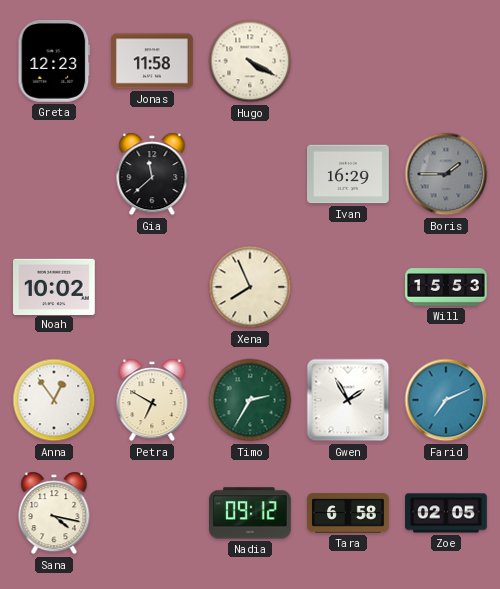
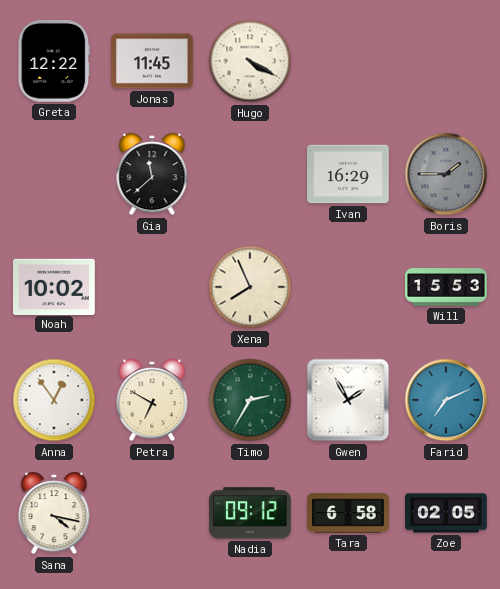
Greta: 12:23 -> 12:22 (54, 62)
Jonas: 11:58 -> 11:45 (153, 61)
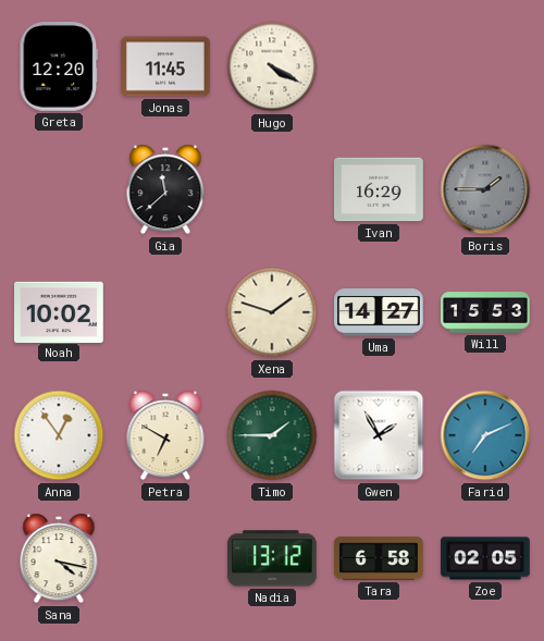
Greta: 12:22 -> 12:20 (59, 67)
Xena: 7:56 -> 1:48 (272, 312)
Uma: none -> 14:27 (379, 312)
Timo: 2:35 -> 1:45 (272, 435)
Nadia: 09:12 -> 13:12 (273, 558)
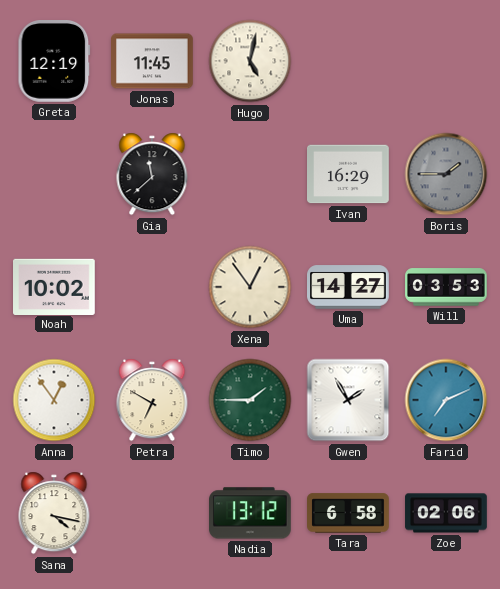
Greta: 12:20 -> 12:19 (54, 62)
Hugo: 4:20 -> 5:02 (250, 61)
Xena: 1:48 -> 12:54 (250, 287)
Will: 15:53 -> 03:53 (446, 287)
Zoe: 02:05 -> 02:06 (446, 513)
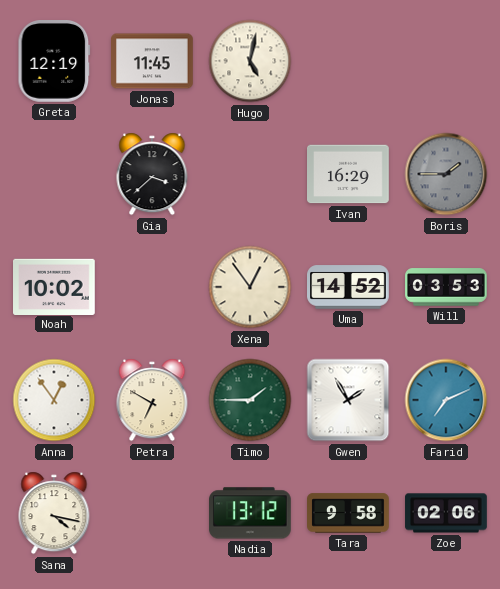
Gia: 11:38 -> 3:38 (152, 174)
Uma: 14:27 -> 14:52 (348, 287)
Tara: 6:58 -> 9:58 (348, 513)
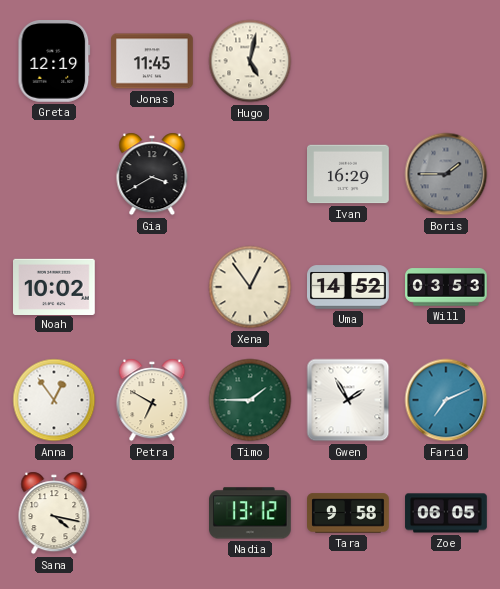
Gia: 3:38 -> 3:40 (152, 174)
Zoe: 02:06 -> 06:05 (446, 513)
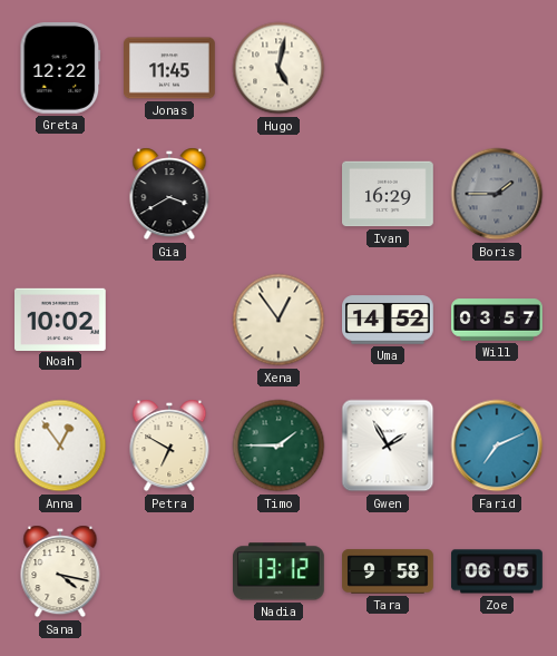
Greta: 12:19 -> 12:22 (60, 69)
Will: 03:53 -> 03:57 (497, 320)
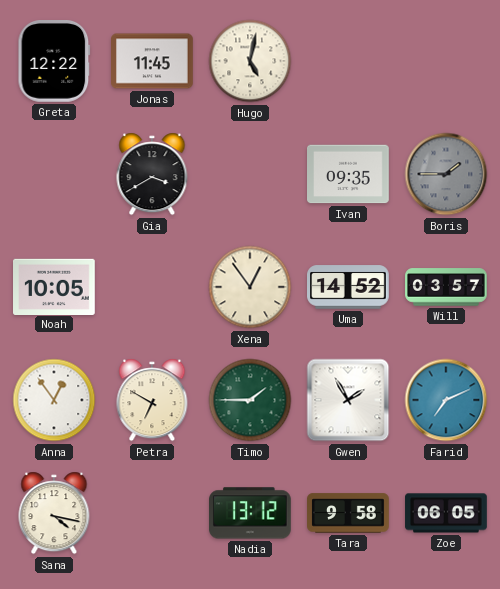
Ivan: 16:29 -> 09:35 (349, 174)
Noah: 10:02 -> 10:05 (55, 286)
